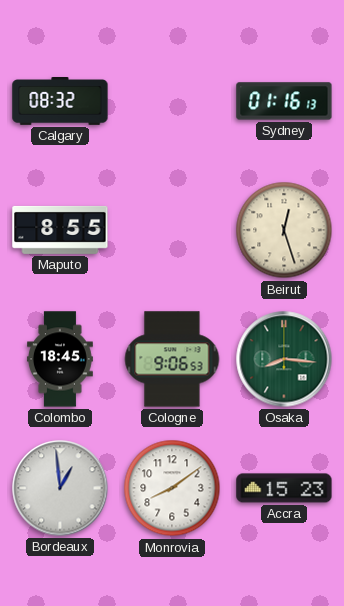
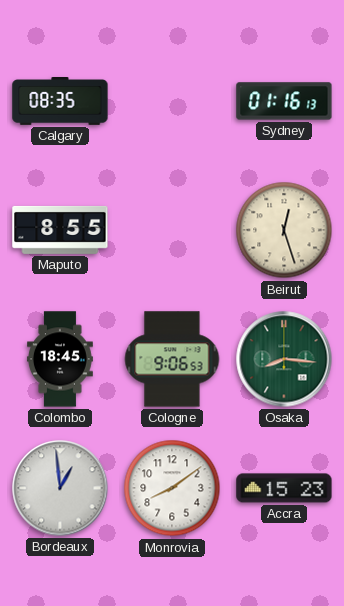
Calgary: 08:32 -> 08:35 (60, 102)
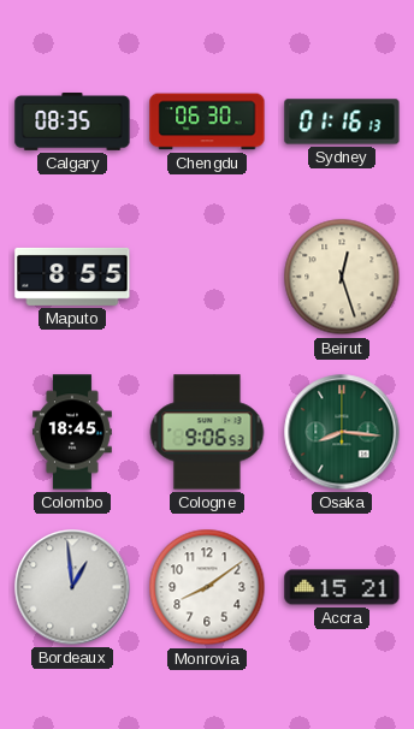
Chengdu: none -> 06:30 (207, 121)
Accra: 15:23 -> 15:21 (342, 587)
